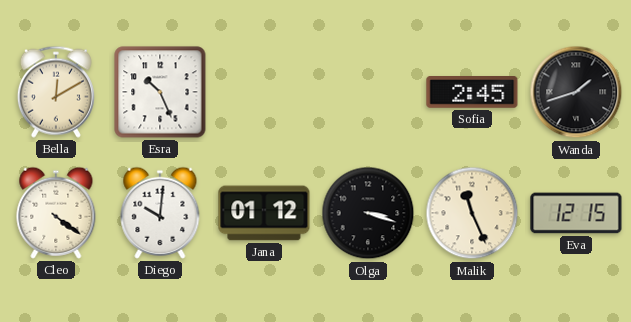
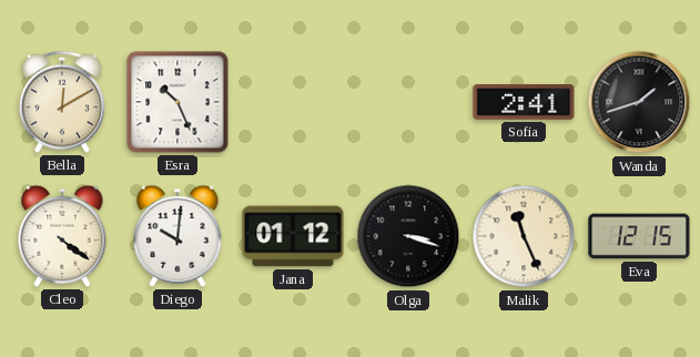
Sofia: 2:45 -> 2:41 (524, 102)
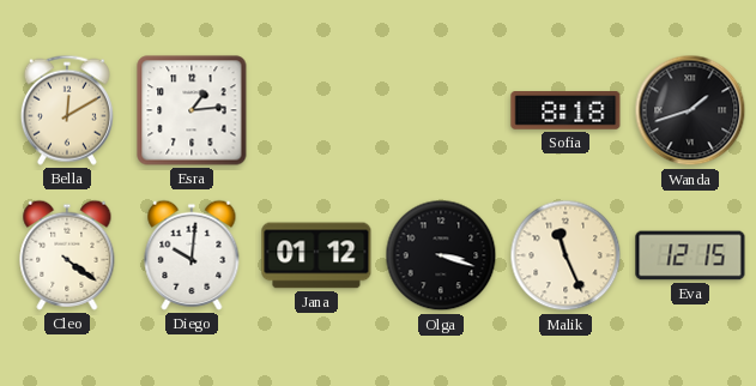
Esra: 10:26 -> 1:14 (192, 110)
Sofia: 2:41 -> 8:18 (566, 110)
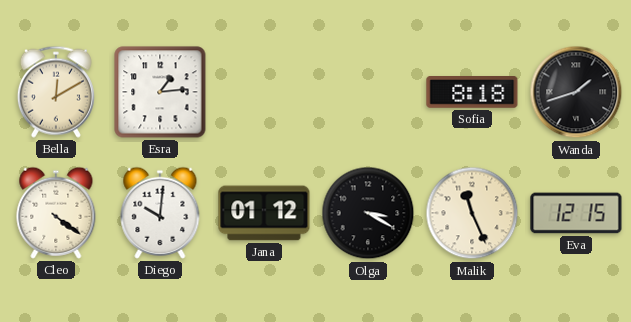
Olga: 3:18 -> 3:20 (368, 213)
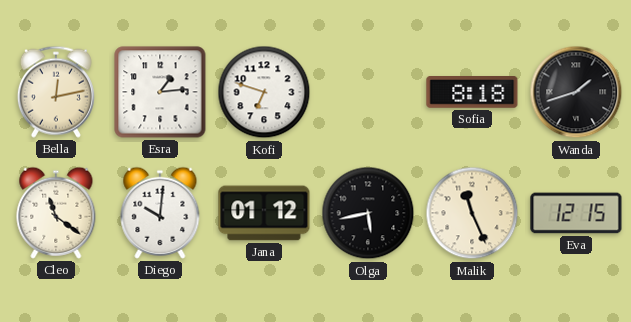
Bella: 12:10 -> 12:13 (56, 92)
Kofi: none -> 6:48 (264, 92)
Cleo: 4:21 -> 11:21 (56, 213)
Olga: 3:20 -> 5:43 (368, 213)
